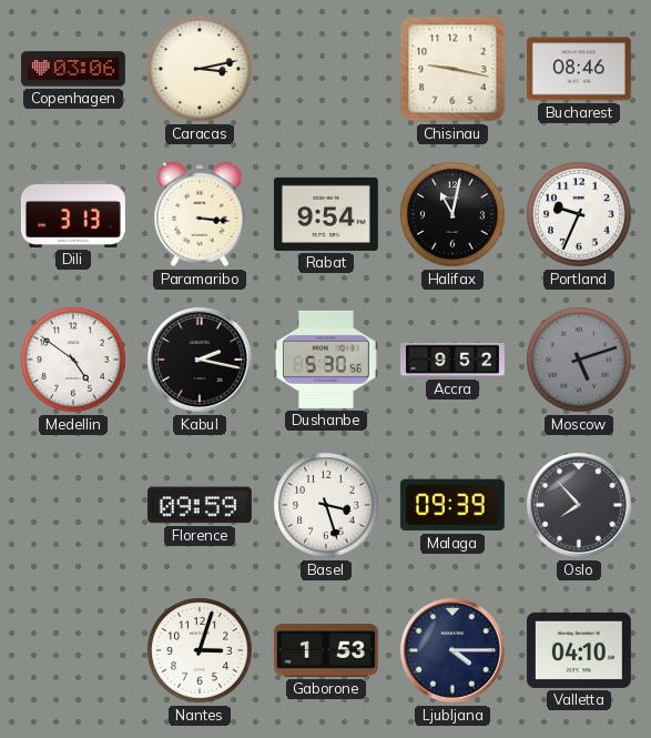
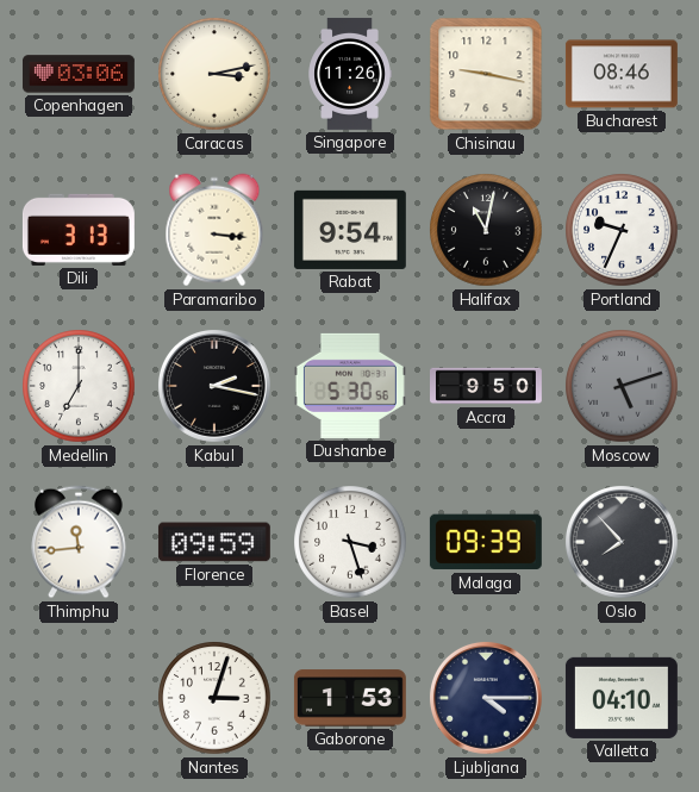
Singapore: none -> 11:26 (350, 74)
Medellin: 4:51 -> 7:00 (79, 386)
Accra: 9:52 -> 9:50 (487, 386)
Thimphu: none -> 11:44 (79, 542)
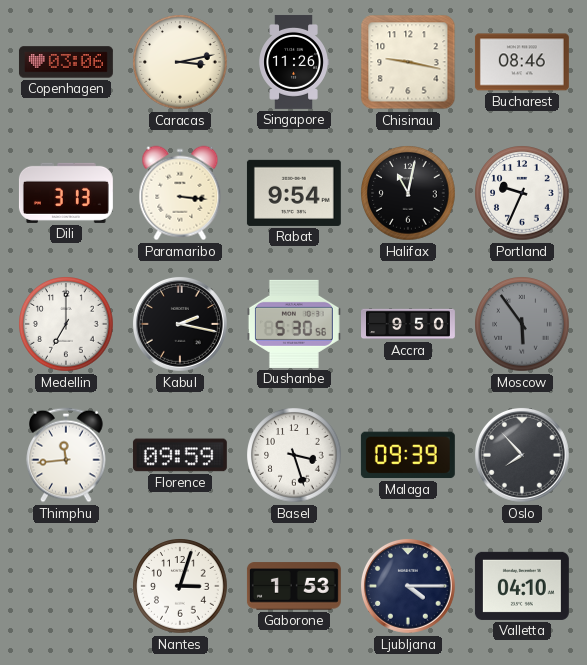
Moscow: 5:12 -> 5:54 (522, 324)
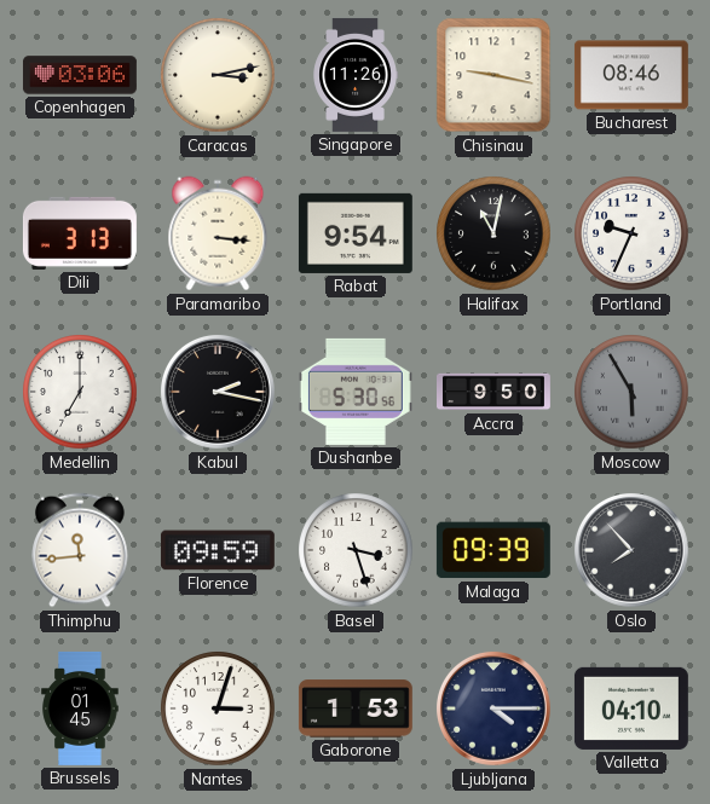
Moscow: 5:54 -> 5:55 (631, 392)
Brussels: none -> 01:45 (80, 708)
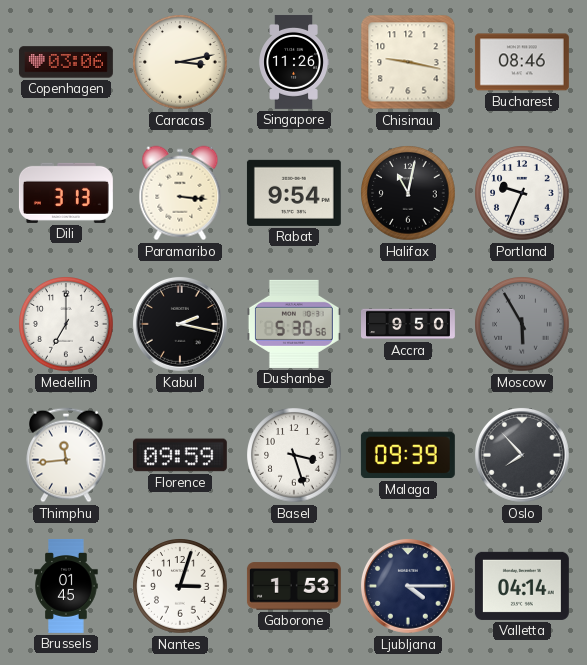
Valletta: 04:10 -> 04:14 (522, 586)
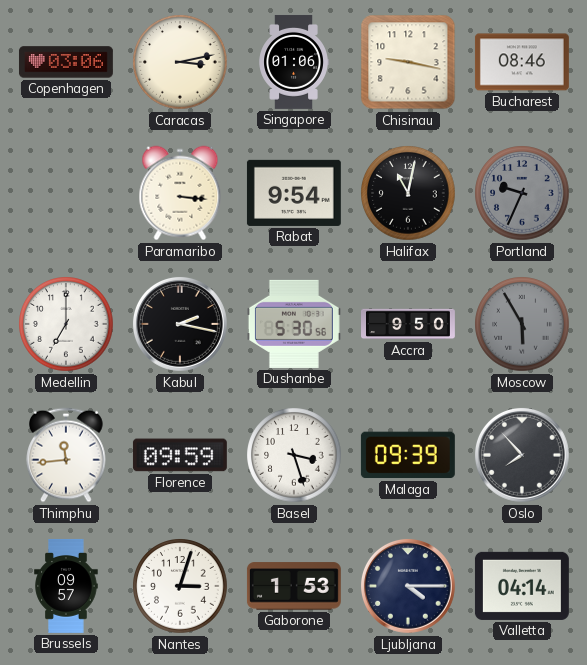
Singapore: 11:26 -> 01:06 (294, 62)
Dili: 3:13 -> none (66, 193)
Portland dial: white -> grey (522, 193)
Brussels: 01:45 -> 09:57 (66, 586)
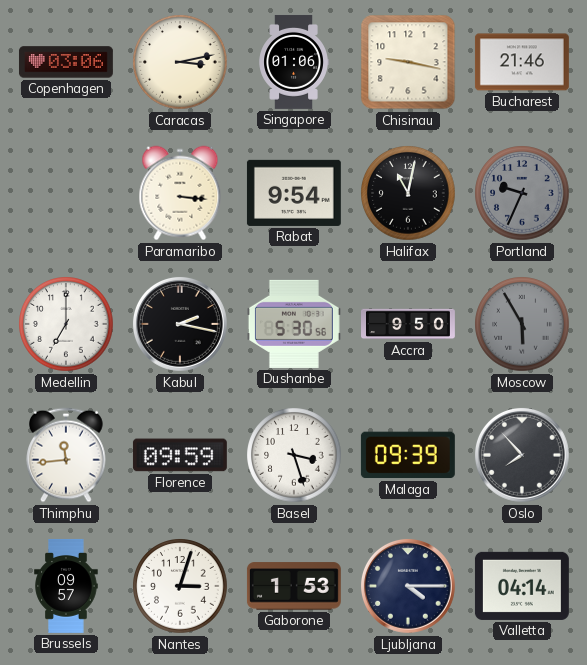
Bucharest: 08:46 -> 21:46 (522, 62)
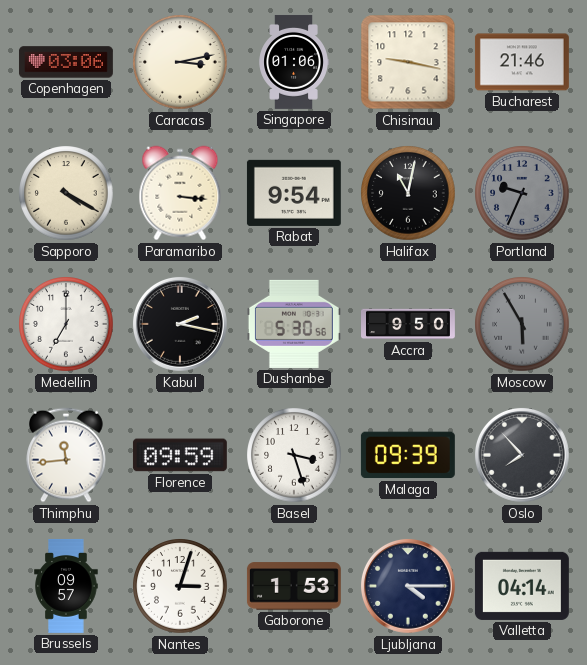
Sapporo: none -> 4:20 (66, 193)
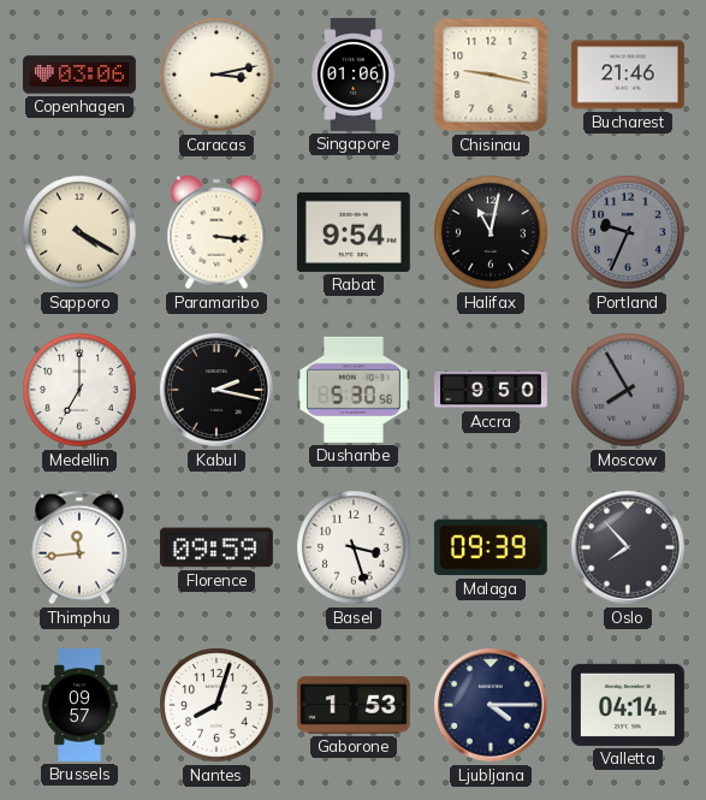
Moscow: 5:55 -> 7:55 (628, 390)
Nantes: 3:03 -> 8:03 (216, 705)
